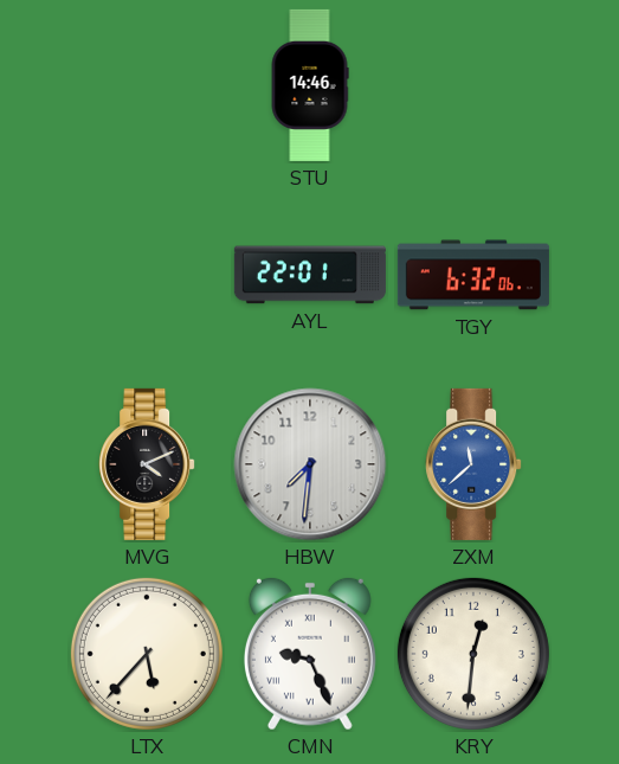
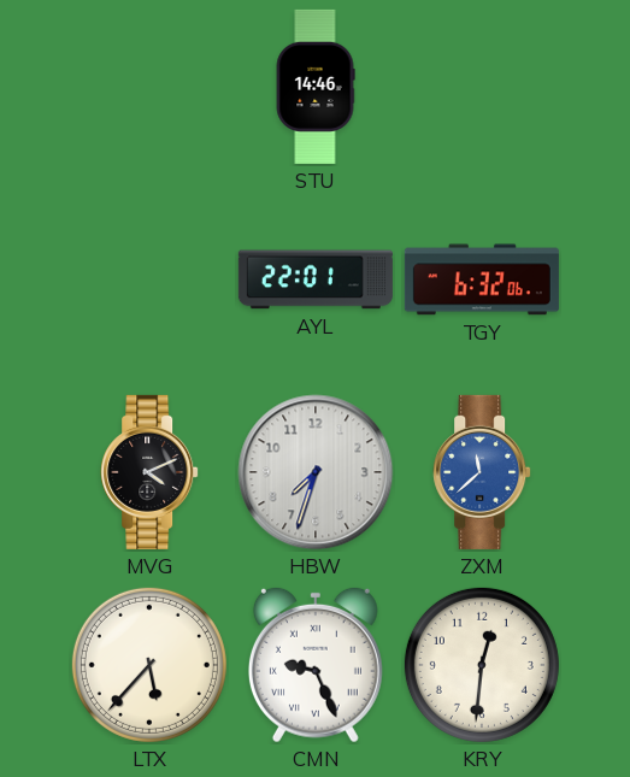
HBW: 7:31 -> 7:33 (316, 472)
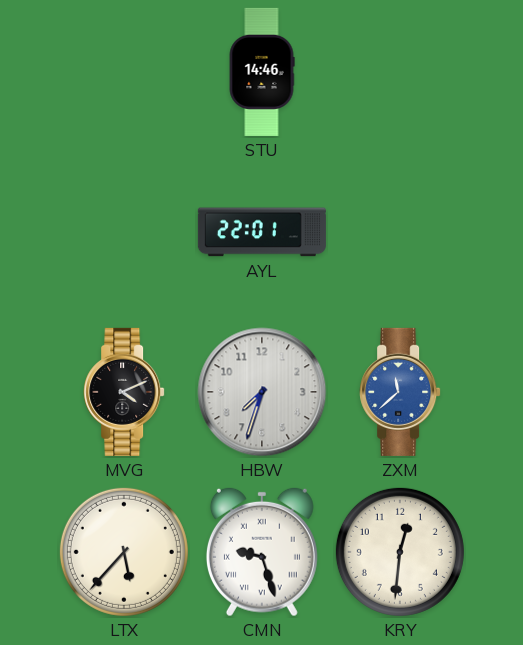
TGY: 6:32 -> none (482, 279)
CMN: 9:26 -> 9:27 (262, 552)
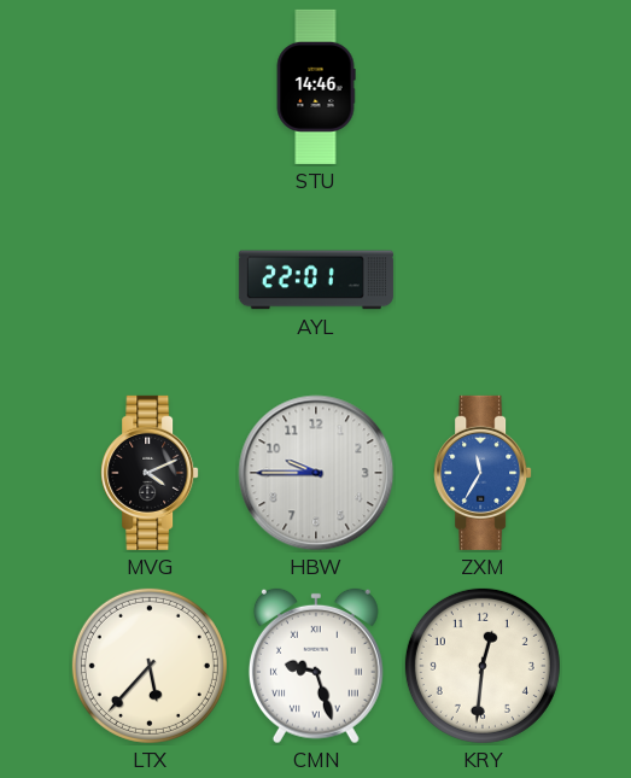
HBW: 7:33 -> 9:45 (316, 473)
ZXM: 11:38 -> 11:35 (483, 473)
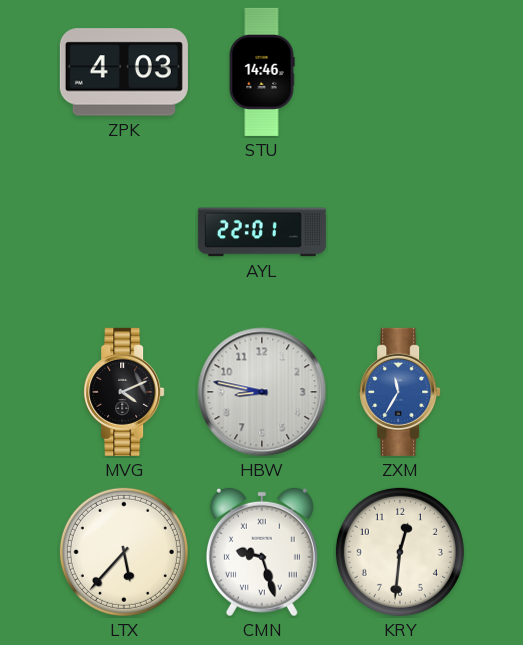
ZPK: none -> 4:03 (124, 72)
HBW: 9:45 -> 8:47 (262, 392)
